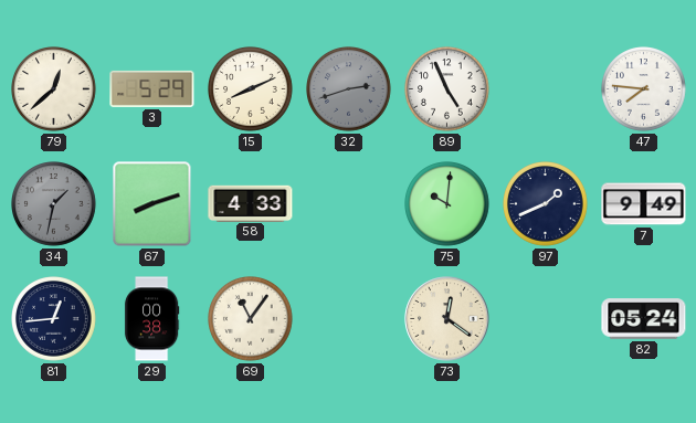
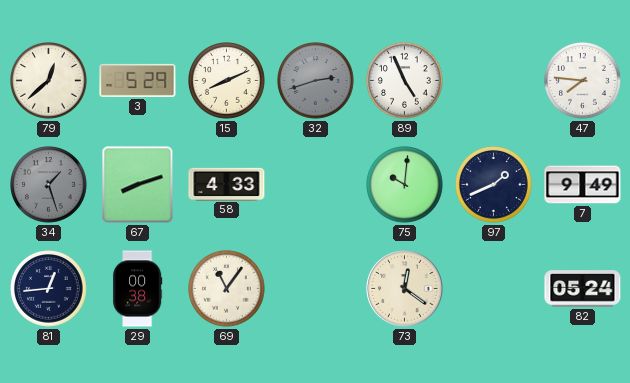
34: 1:32 -> 1:27 (49, 185)
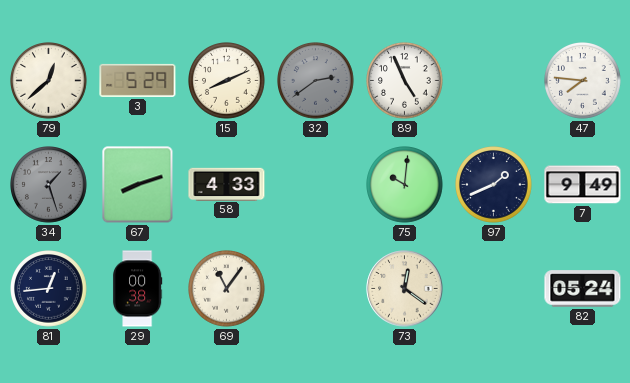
32: 2:42 -> 2:39 (316, 81)
